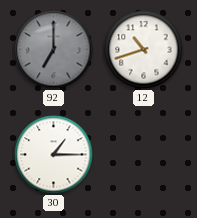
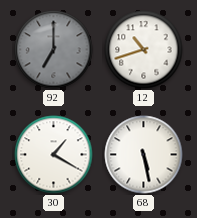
30: 1:15 -> 1:20 (54, 155)
68: none -> 5:28 (144, 155)
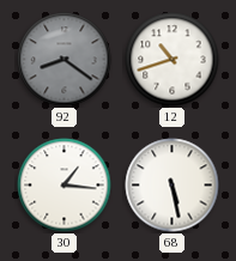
92: 7:00 -> 8:21 (65, 60)
30: 1:20 -> 1:16 (65, 186)
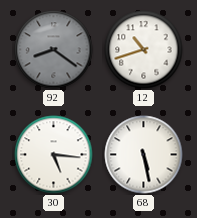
30: 1:16 -> 5:16 (54, 155)
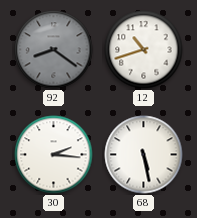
30: 5:16 -> 2:16 (54, 155)
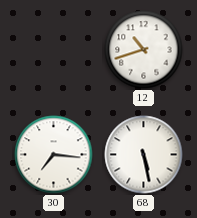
92: 8:21 -> none (54, 50)
30: 2:16 -> 7:16 (54, 155)
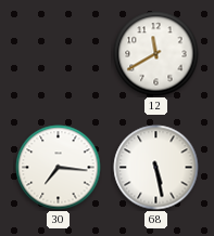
12: 10:42 -> 11:40 (156, 54)
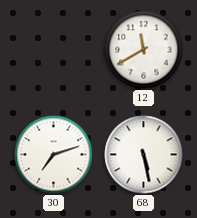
30: 7:16 -> 7:12 (54, 155)
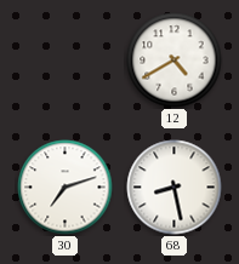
12: 11:40 -> 4:40 (175, 61)
68: 5:28 -> 8:28 (175, 188)
